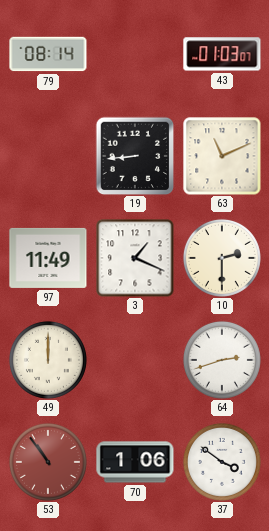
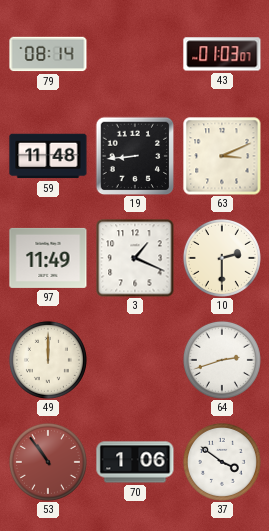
59: none -> 11:48 (48, 156)
63: 11:11 -> 3:11 (222, 156)
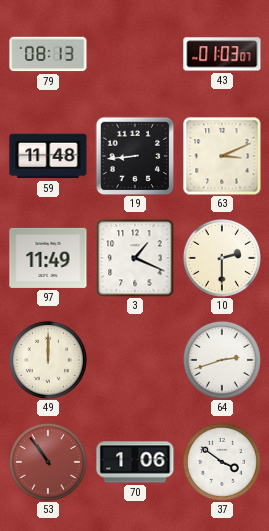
79: 08:14 -> 08:13 (48, 54)
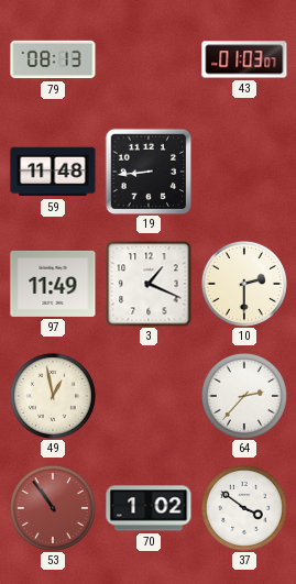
63: 3:11 -> none (222, 156)
49: 12:00 -> 12:58 (53, 396)
64: 2:42 -> 2:37 (244, 396)
70: 1:06 -> 1:02 (149, 508)
